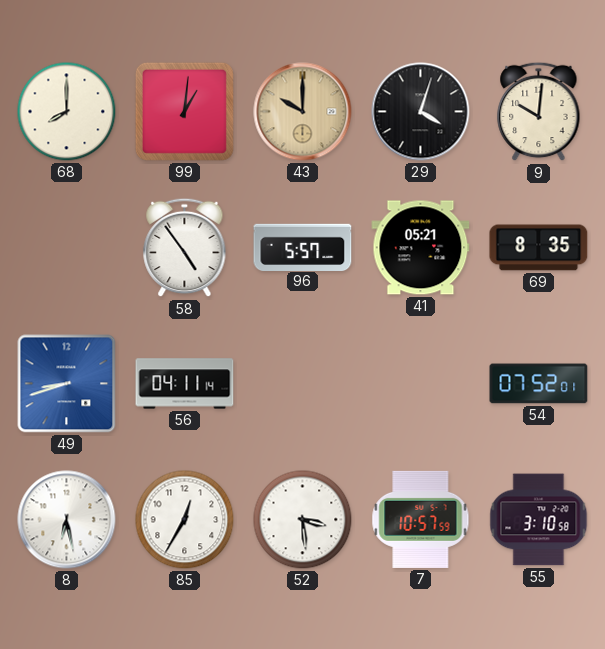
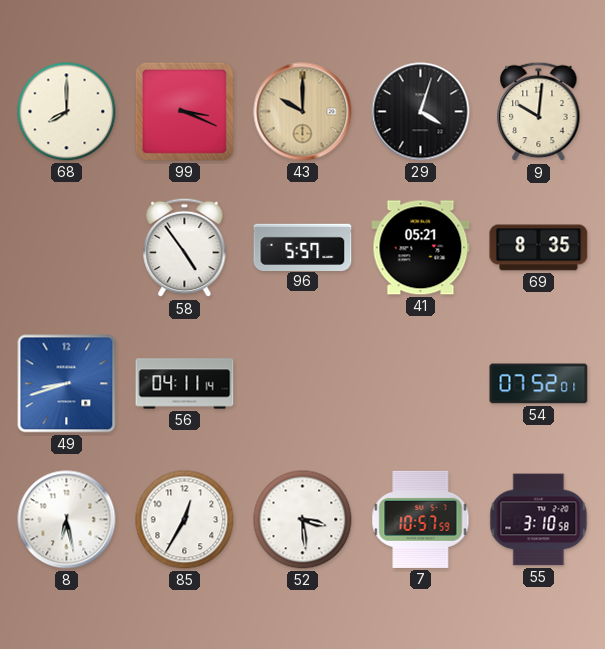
99: 1:01 -> 3:19 (184, 111)
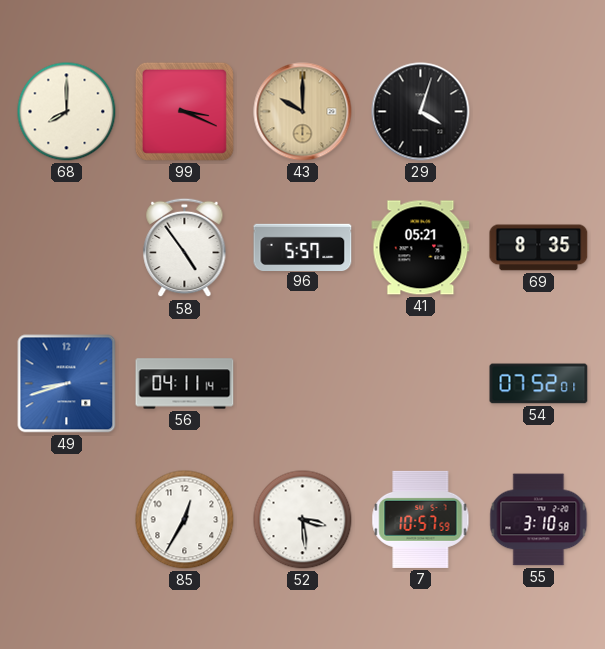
9: 10:01 -> none (539, 112)
8: 6:28 -> none (67, 520)
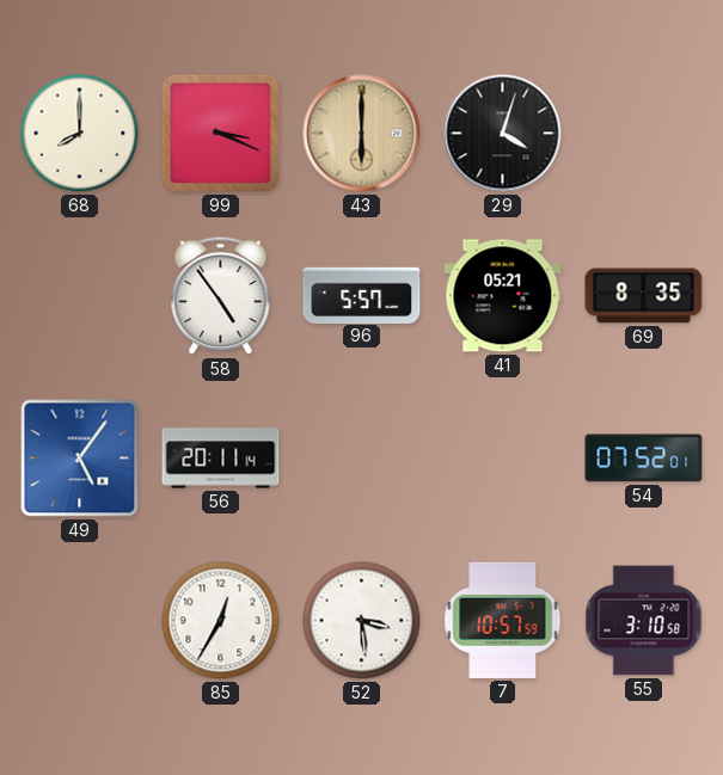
43: 10:00 -> 6:00 (362, 134)
49: 8:42 -> 5:06 (80, 459)
56: 04:11 -> 20:11 (221, 459)
